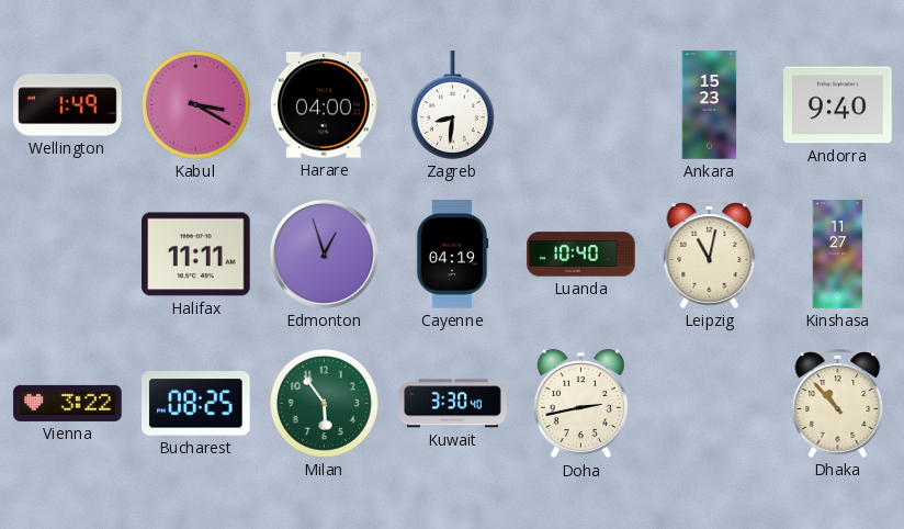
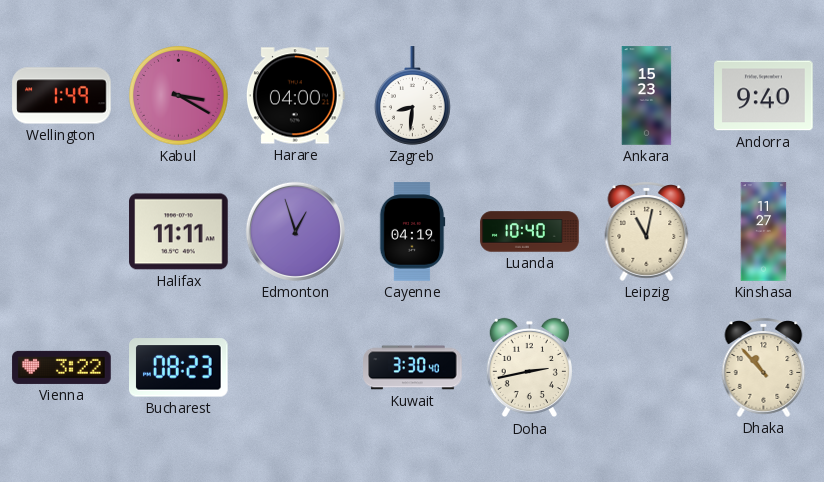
Bucharest: 08:25 -> 08:23 (179, 368)
Milan: 5:54 -> none (325, 404)
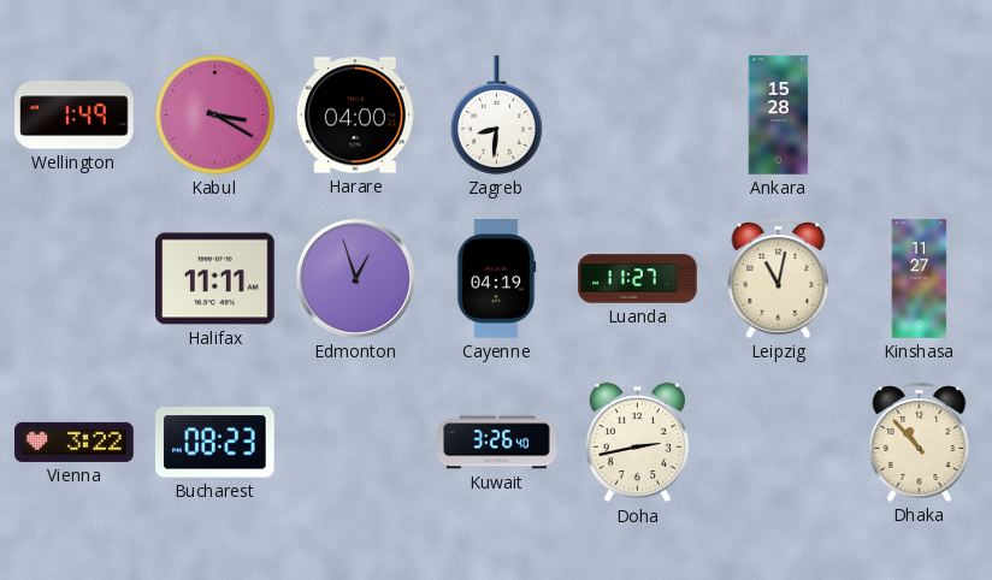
Ankara: 15:23 -> 15:28 (779, 116)
Andorra: 9:40 -> none (764, 96)
Luanda: 10:40 -> 11:27 (638, 279)
Kuwait: 3:30 -> 3:26 (497, 443)
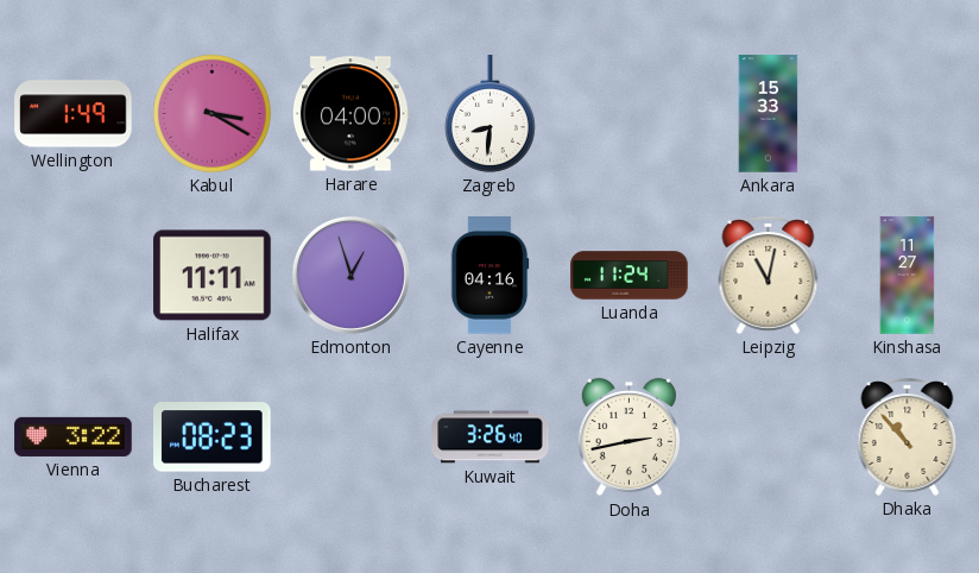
Ankara: 15:28 -> 15:33 (769, 114)
Cayenne: 04:19 -> 04:16 (489, 276)
Luanda: 11:27 -> 11:24 (630, 276)
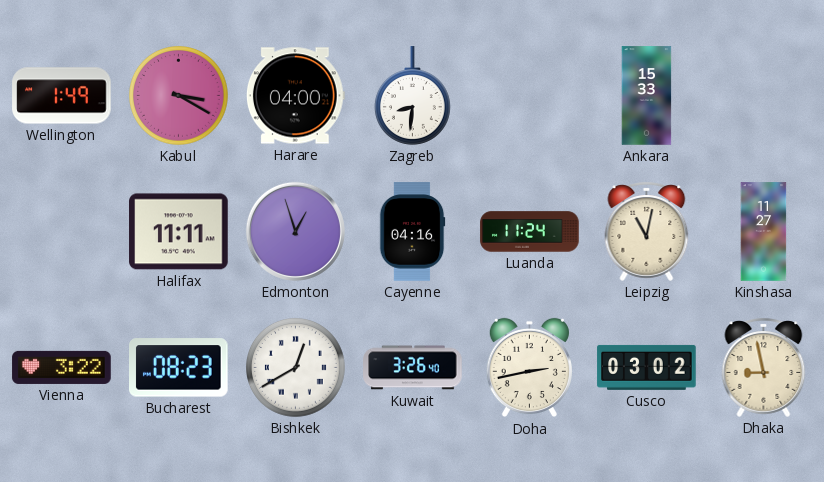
Bishkek: none -> 12:40 (296, 368)
Cusco: none -> 03:02 (647, 367)
Dhaka: 10:53 -> 8:58 (764, 367)
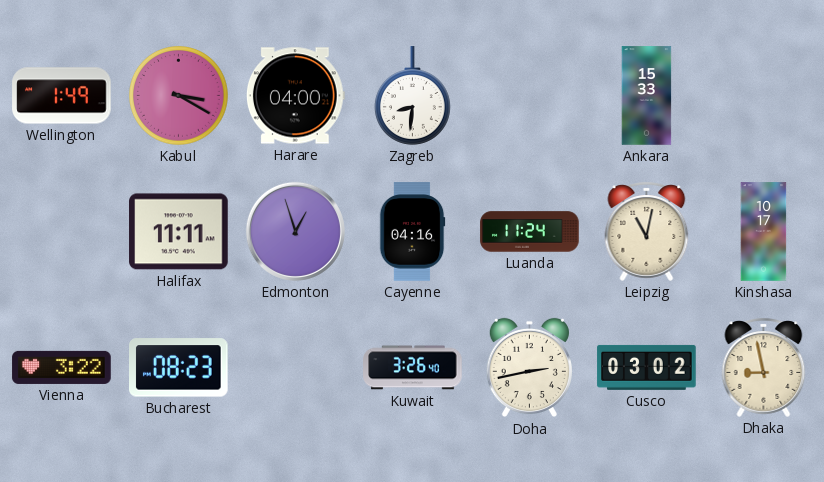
Kinshasa: 11:27 -> 10:17 (764, 232)
Bishkek: 12:40 -> none (296, 368)
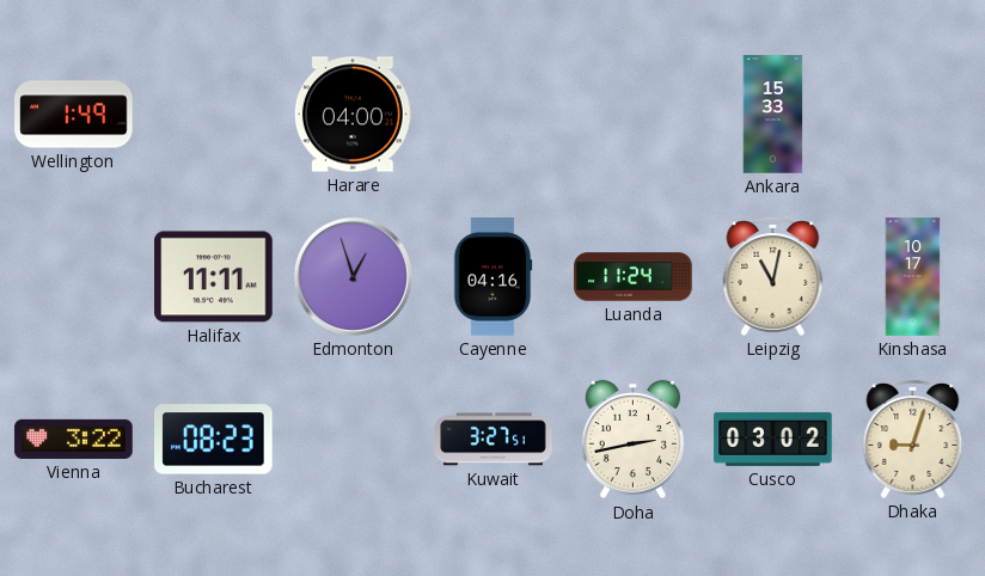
Kabul: 3:20 -> none (179, 96)
Zagreb: 8:31 -> none (412, 96)
Kuwait: 3:26 -> 3:27 (494, 440)
Dhaka: 8:58 -> 9:03 (913, 439)
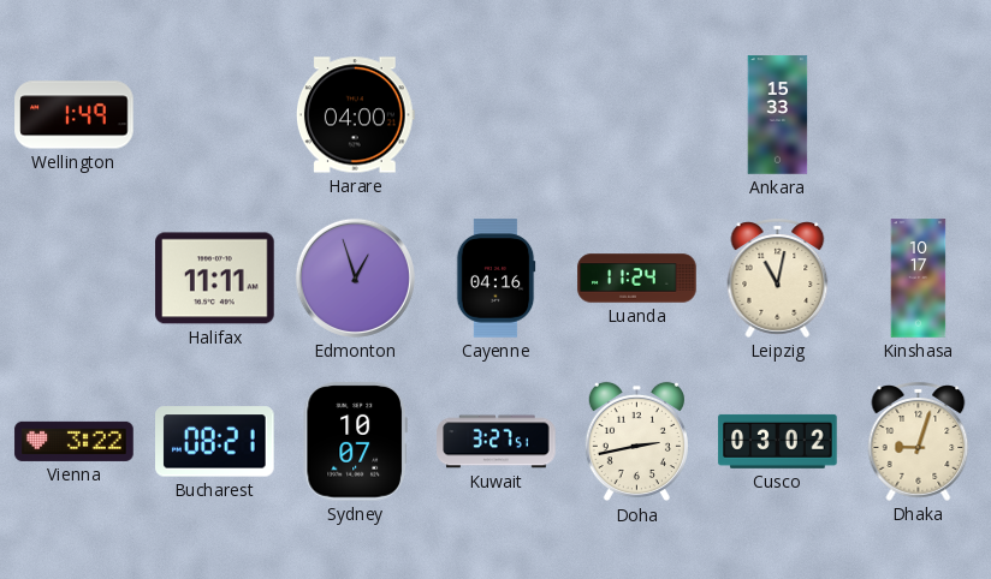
Bucharest: 08:23 -> 08:21 (215, 442)
Sydney: none -> 10:07 (355, 442)
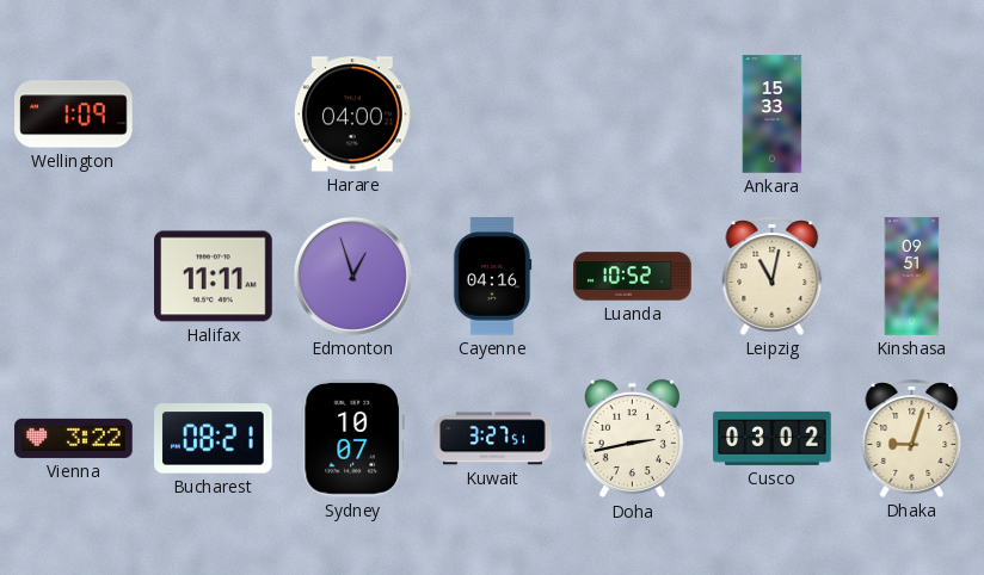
Wellington: 1:49 -> 1:09 (74, 115)
Luanda: 11:24 -> 10:52 (633, 277)
Kinshasa: 10:17 -> 09:51 (912, 277)
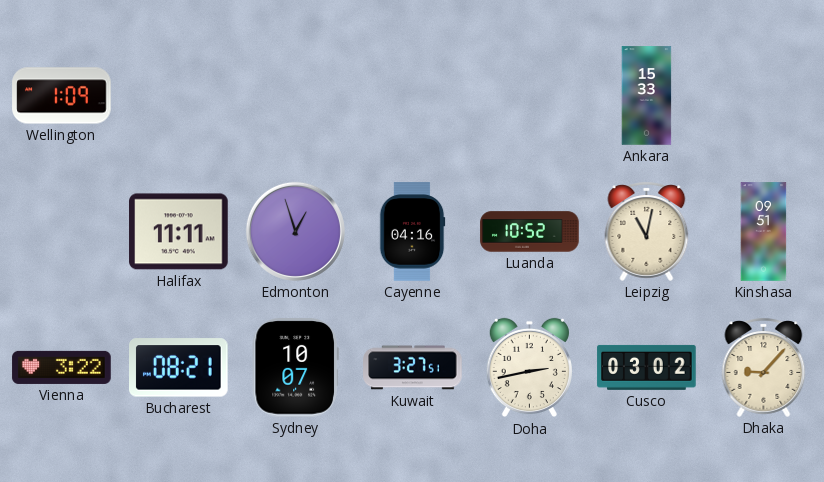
Harare: 04:00 -> none (352, 115)
Dhaka: 9:03 -> 9:07 (764, 367)
